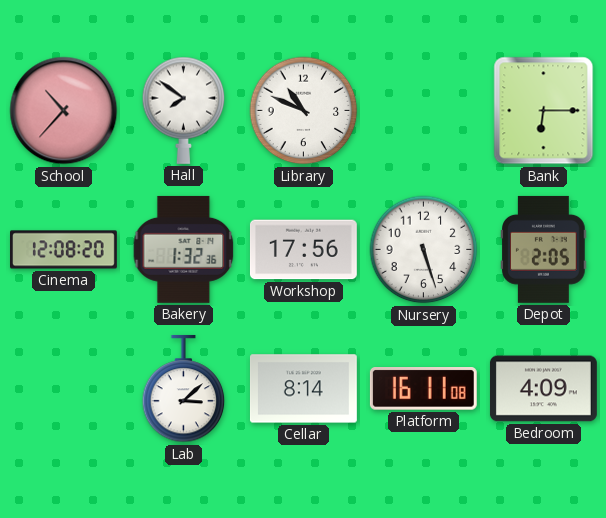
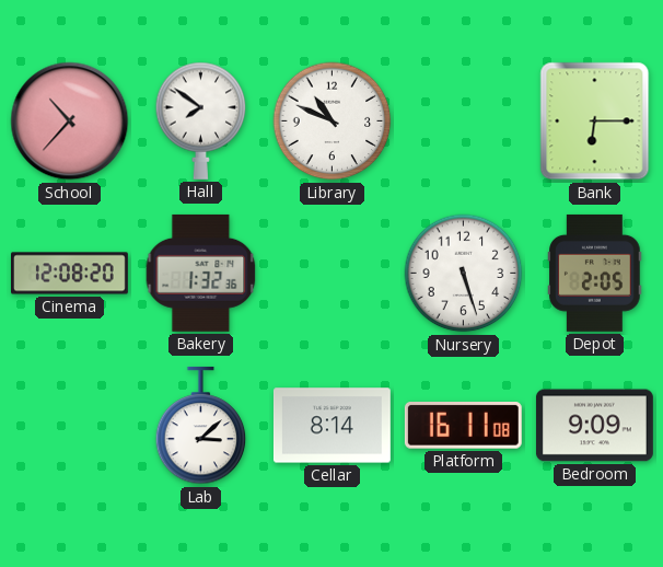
Workshop: 17:56 -> none (303, 250)
Bedroom: 4:09 -> 9:09 (594, 426)
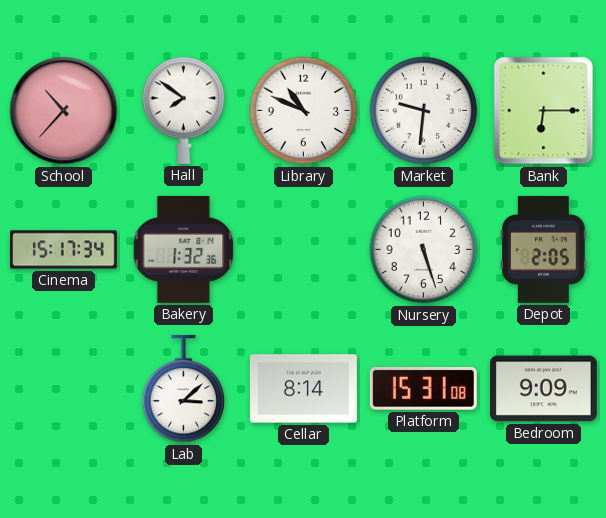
Market: none -> 9:31 (424, 111)
Cinema: 12:08 -> 15:17 (64, 250)
Platform: 16:11 -> 15:31 (423, 389)
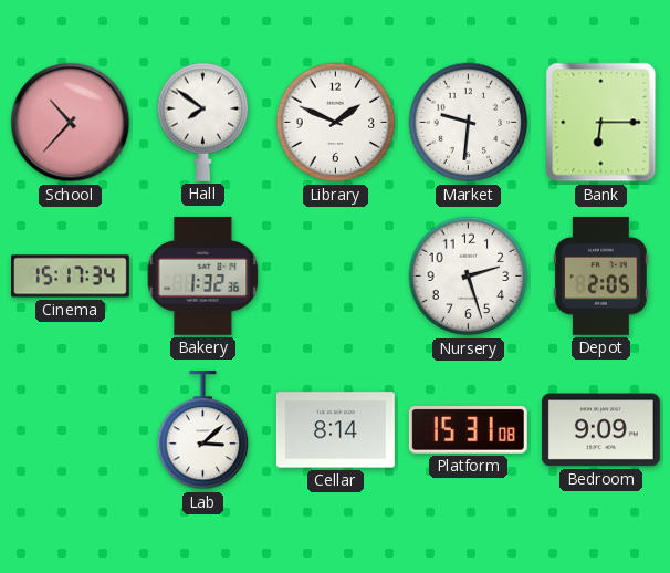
Library: 10:49 -> 1:49 (336, 123)
Nursery: 5:27 -> 2:27 (469, 277)
